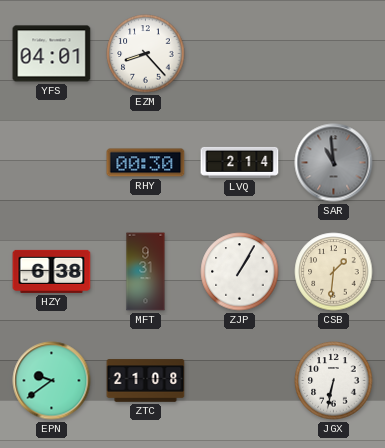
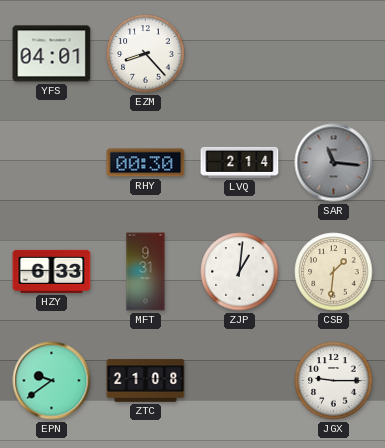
SAR: 10:59 -> 11:16 (334, 163)
HZY: 6:38 -> 6:33 (52, 271)
ZJP: 1:05 -> 1:01 (240, 272)
JGX: 6:32 -> 9:15 (334, 381)
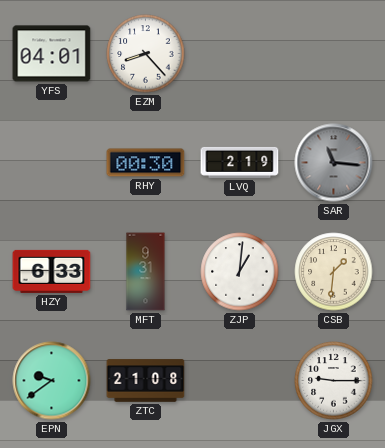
LVQ: 2:14 -> 2:19 (240, 162)
